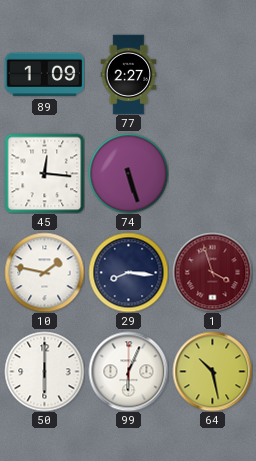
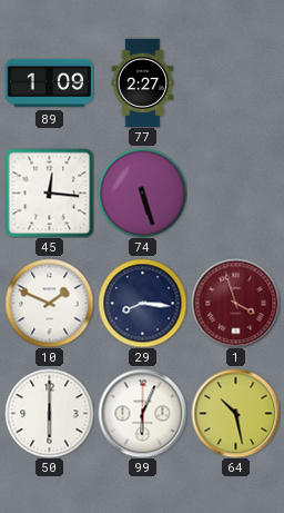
10: 1:47 -> 1:49 (49, 303)
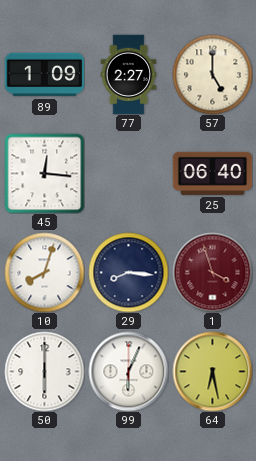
57: none -> 5:00 (212, 74)
74: 5:27 -> none (142, 193)
25: none -> 06:40 (212, 173)
10: 1:49 -> 8:03 (44, 272)
64: 10:28 -> 6:28 (212, 371)
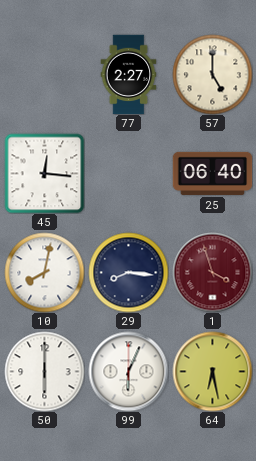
89: 1:09 -> none (44, 75)
10: 8:03 -> 8:02 (44, 272)
